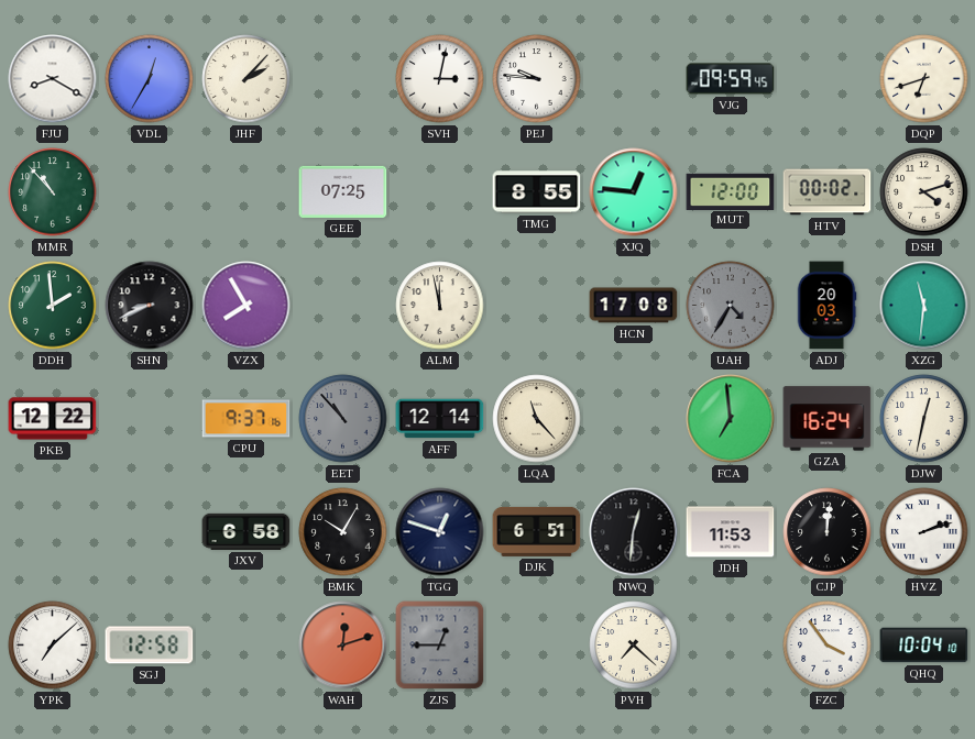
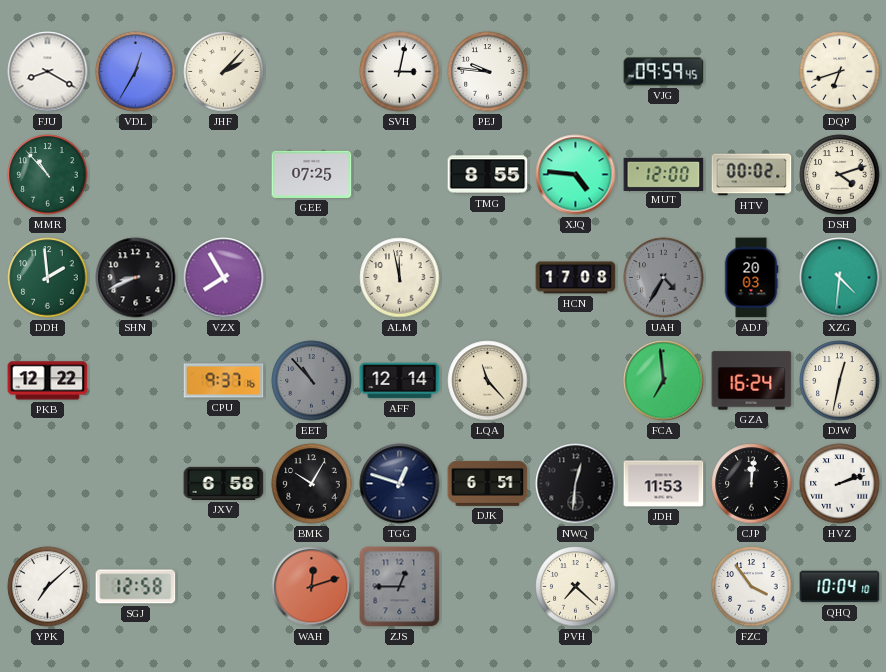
XJQ: 12:46 -> 4:46 (576, 175)
XZG: 11:31 -> 4:31 (840, 278)
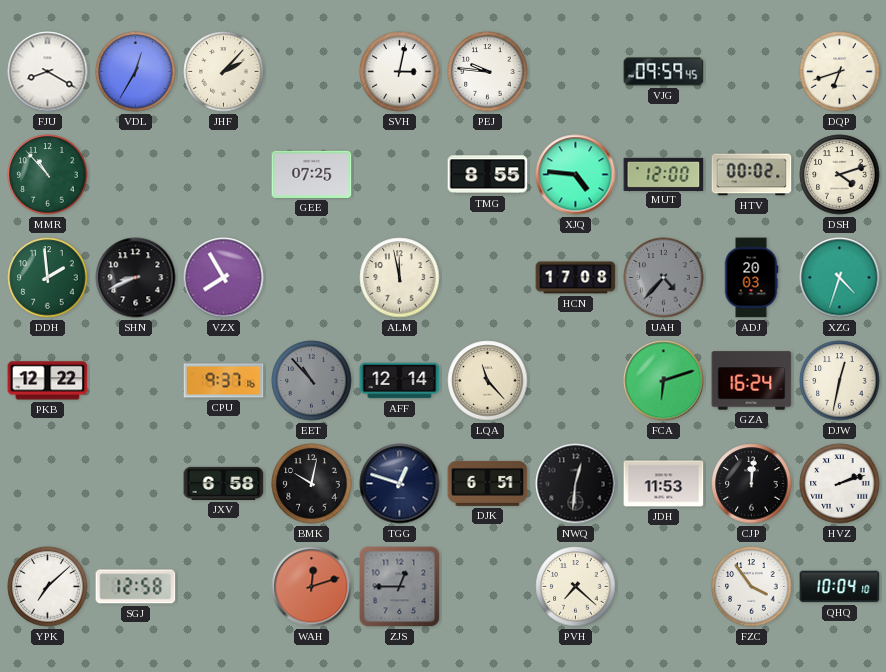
UAH: 4:35 -> 4:37 (664, 278)
XZG: 4:31 -> 4:33 (840, 278)
FCA: 6:59 -> 6:12 (664, 381)
BMK: 10:05 -> 10:02 (312, 484)
